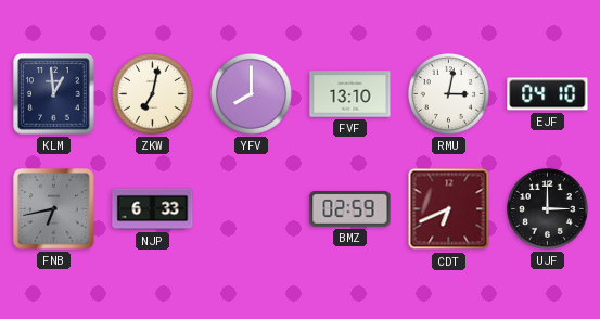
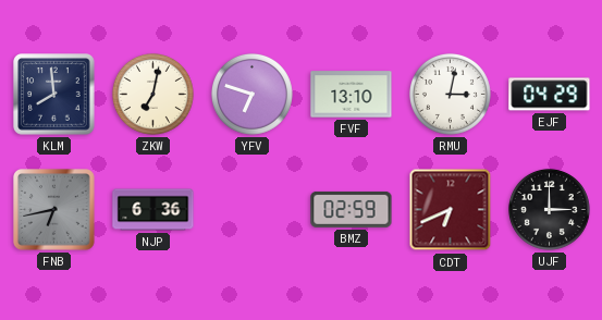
KLM: 12:59 -> 7:59 (54, 95)
YFV: 8:00 -> 6:48 (251, 94)
EJF: 04:10 -> 04:29 (550, 95)
NJP: 6:33 -> 6:36 (153, 210)
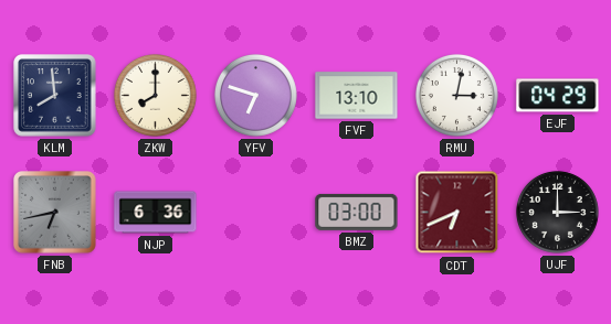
ZKW: 7:02 -> 8:00 (155, 95)
BMZ: 02:59 -> 03:00 (357, 212)
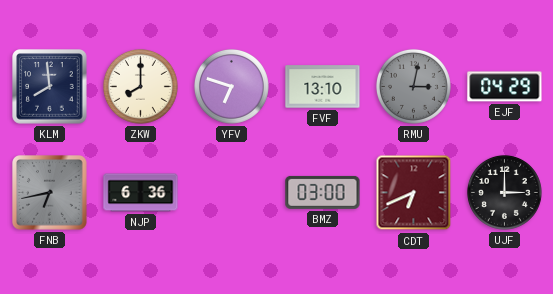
RMU dial: white -> grey (413, 86)
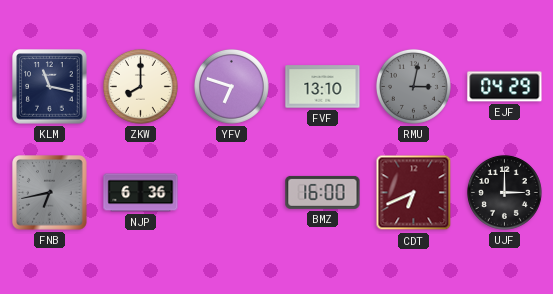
KLM: 7:59 -> 11:17 (50, 87)
BMZ: 03:00 -> 16:00 (323, 192)
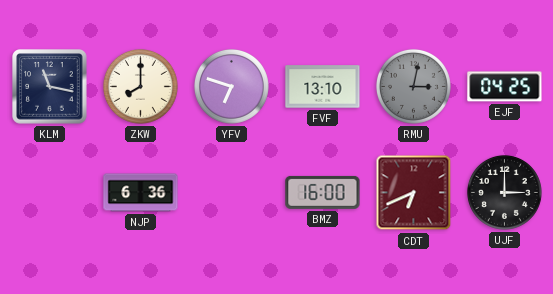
EJF: 04:29 -> 04:25 (505, 87)
FNB: 6:43 -> none (50, 193)
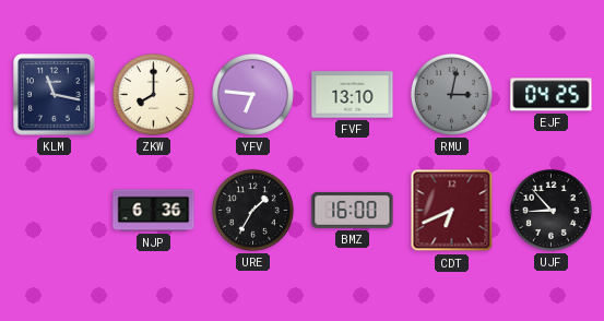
YFV: 6:48 -> 6:46 (252, 94)
URE: none -> 1:35 (252, 210)
UJF: 3:00 -> 8:53 (550, 210)
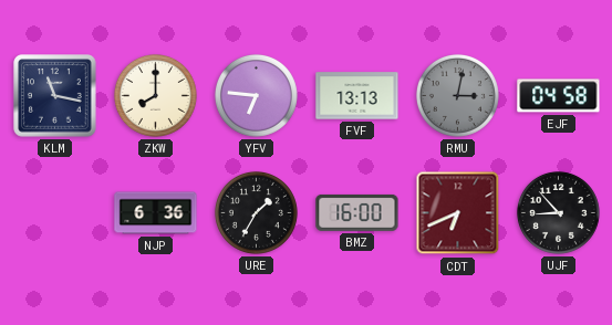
FVF: 13:10 -> 13:13 (357, 96)
EJF: 04:25 -> 04:58 (559, 96)
